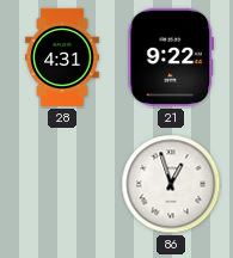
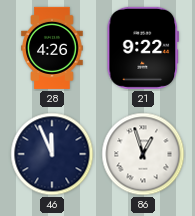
28: 4:31 -> 4:26 (52, 48)
46: none -> 11:56 (52, 154)
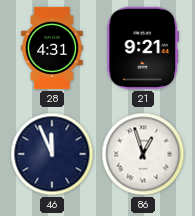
28: 4:26 -> 4:31 (52, 48)
21: 9:22 -> 9:21 (142, 48)
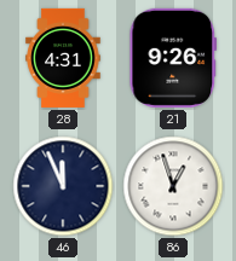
21: 9:21 -> 9:26 (172, 58)
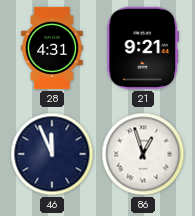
21: 9:26 -> 9:21 (142, 48)
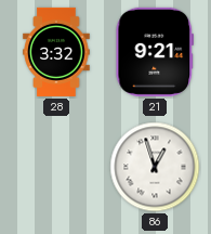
28: 4:31 -> 3:32 (56, 52)
46: 11:56 -> none (52, 154)
